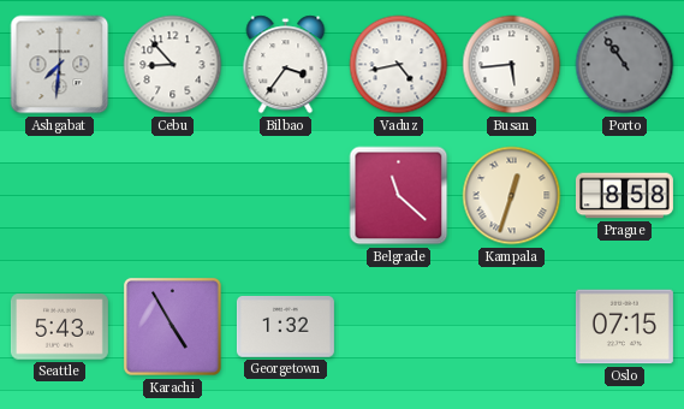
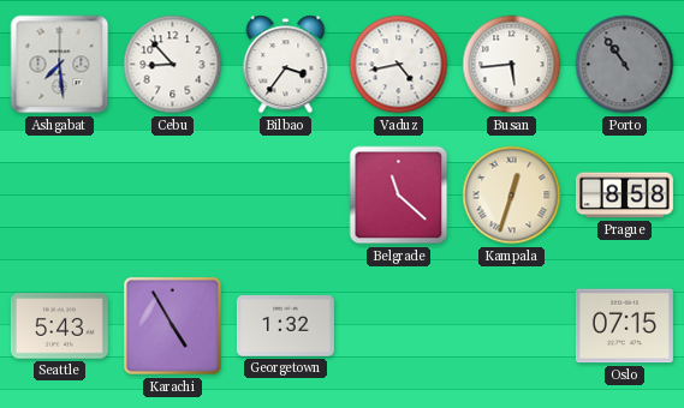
Ashgabat: 7:31 -> 7:29 (60, 65)
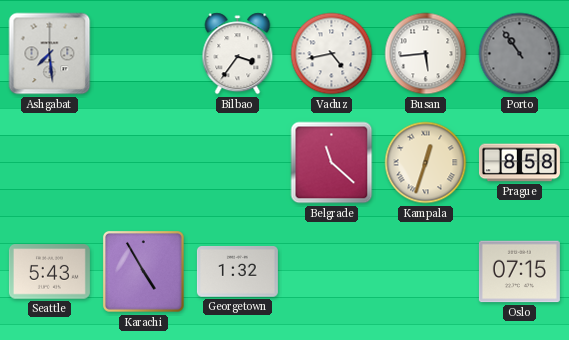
Cebu: 8:53 -> none (173, 65)
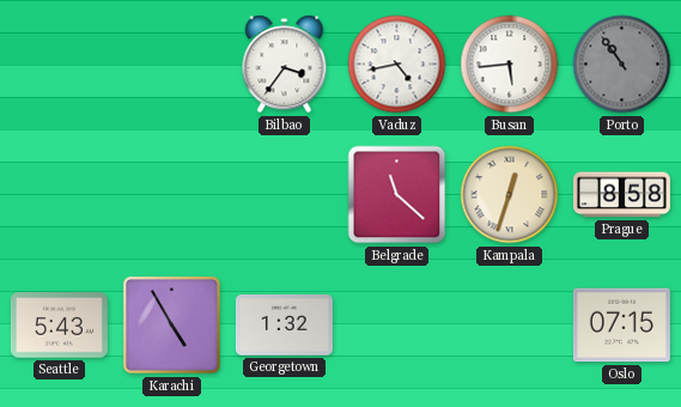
Ashgabat: 7:29 -> none (50, 54)
